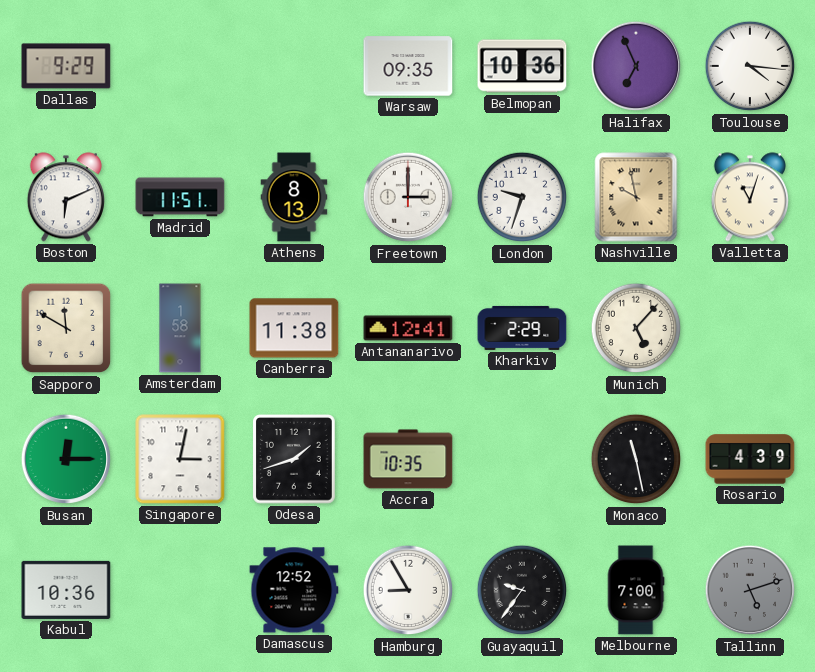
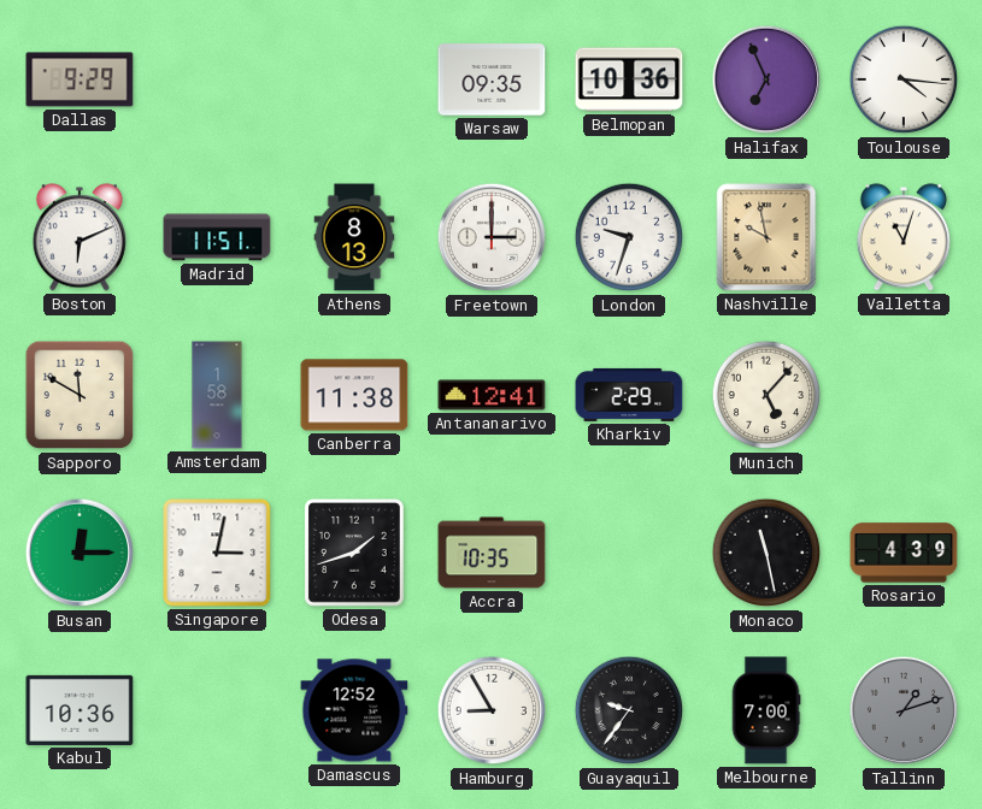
Tallinn: 5:12 -> 1:12 (904, 710)
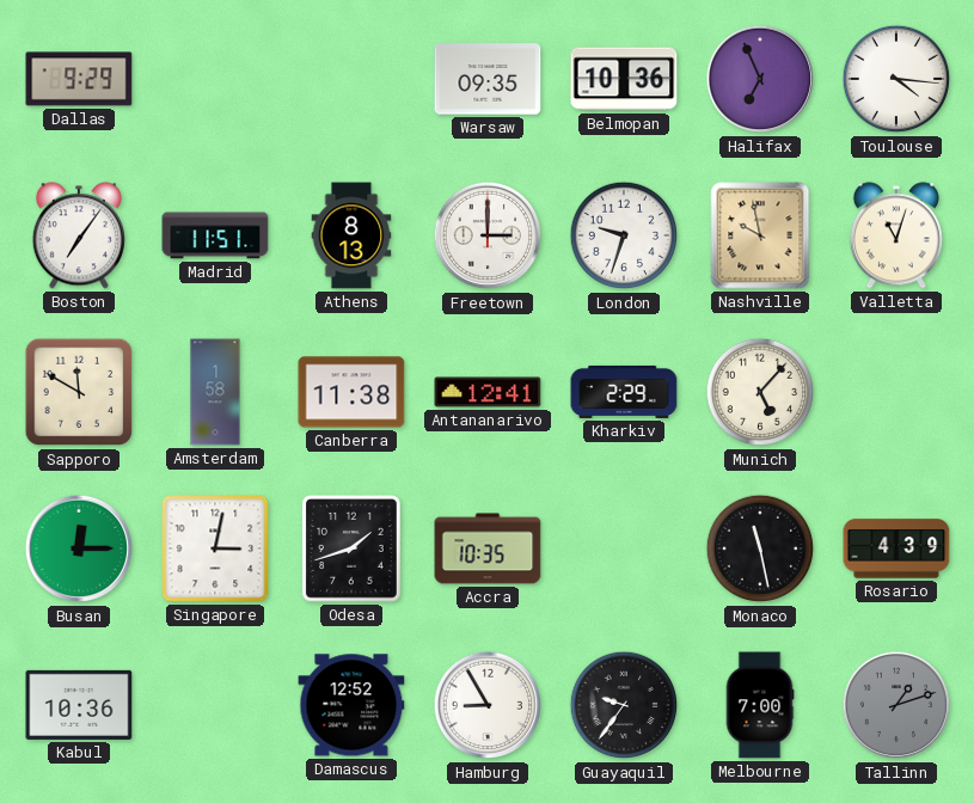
Boston: 6:11 -> 7:06 (79, 235)
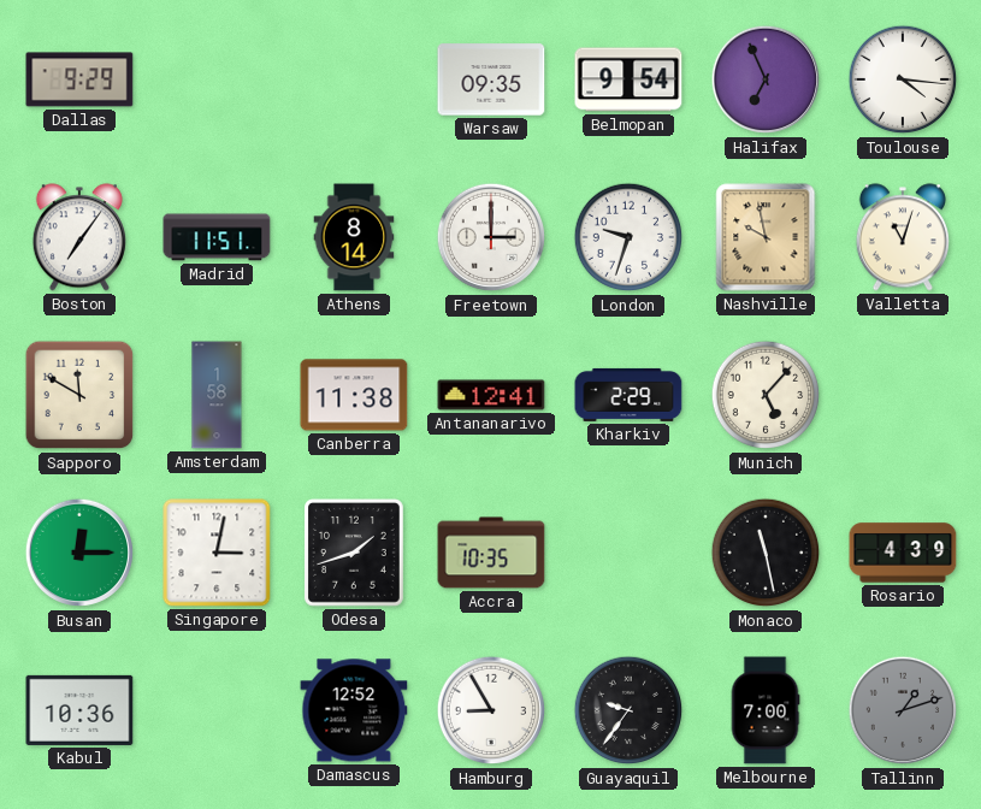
Belmopan: 10:36 -> 9:54 (628, 79)
Athens: 8:13 -> 8:14 (354, 237)
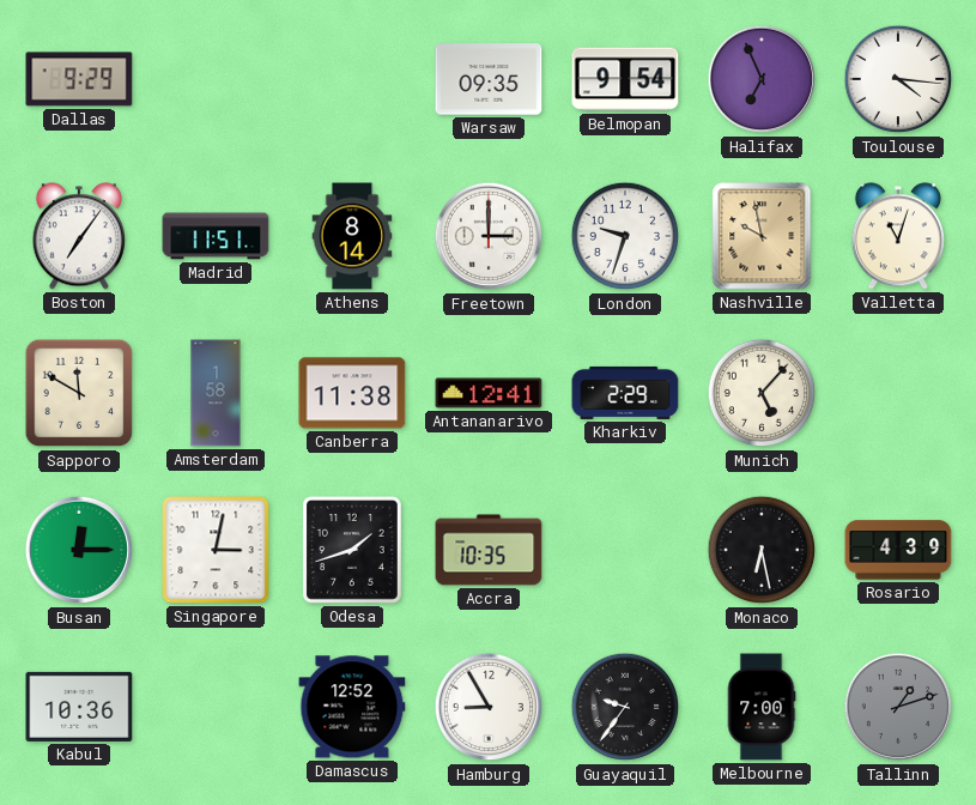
Monaco: 11:28 -> 6:28 (762, 550)
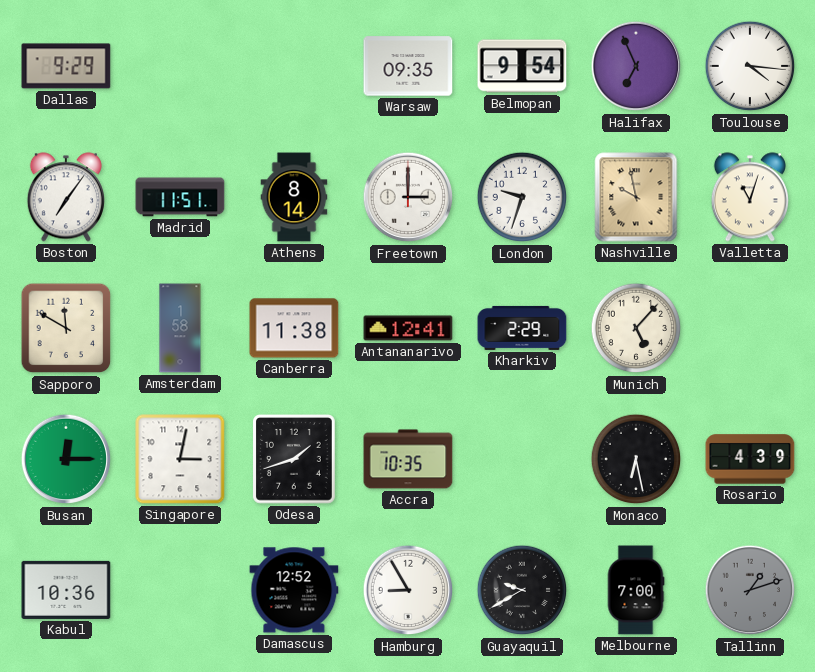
Guayaquil: 9:36 -> 9:40 (522, 590)
